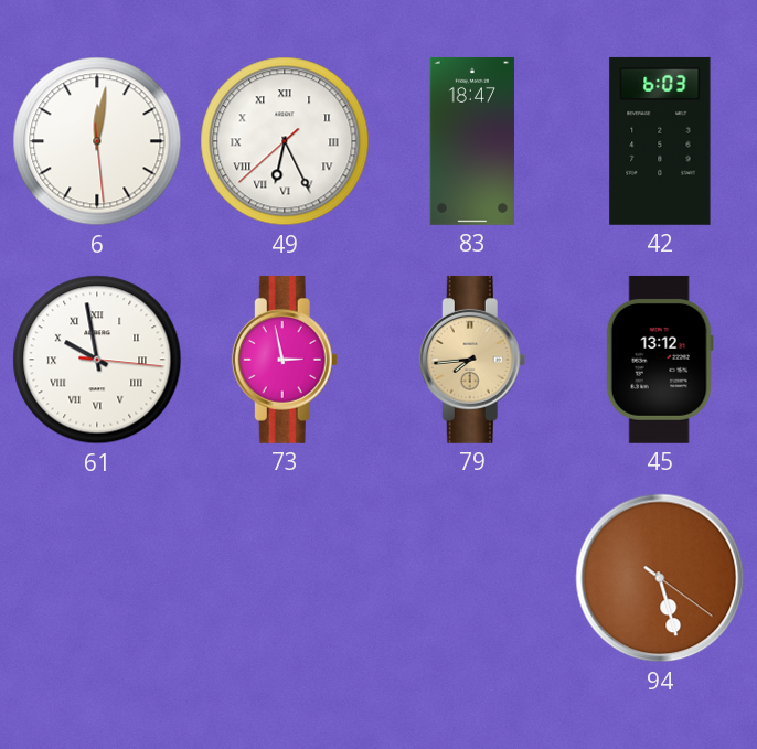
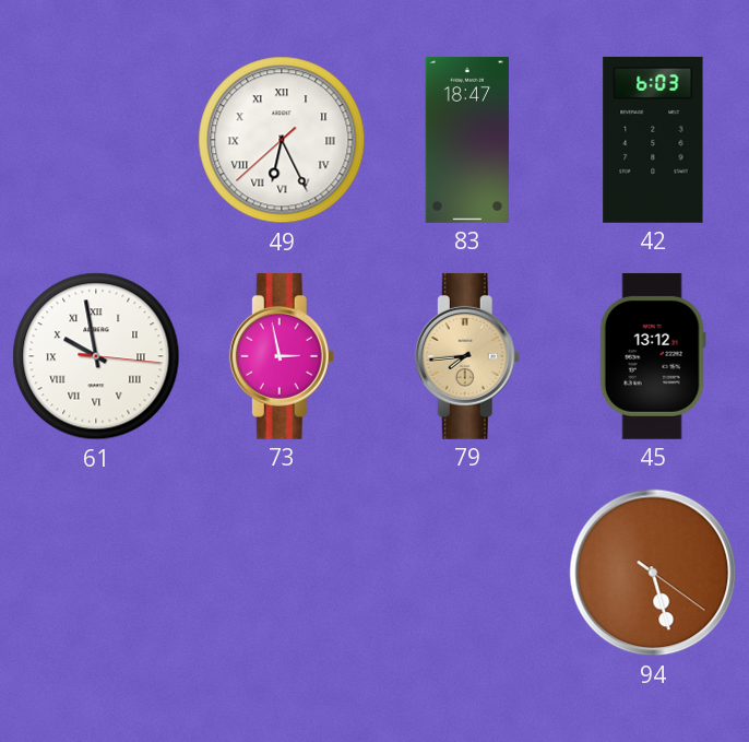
6: 12:01 -> none (97, 141)
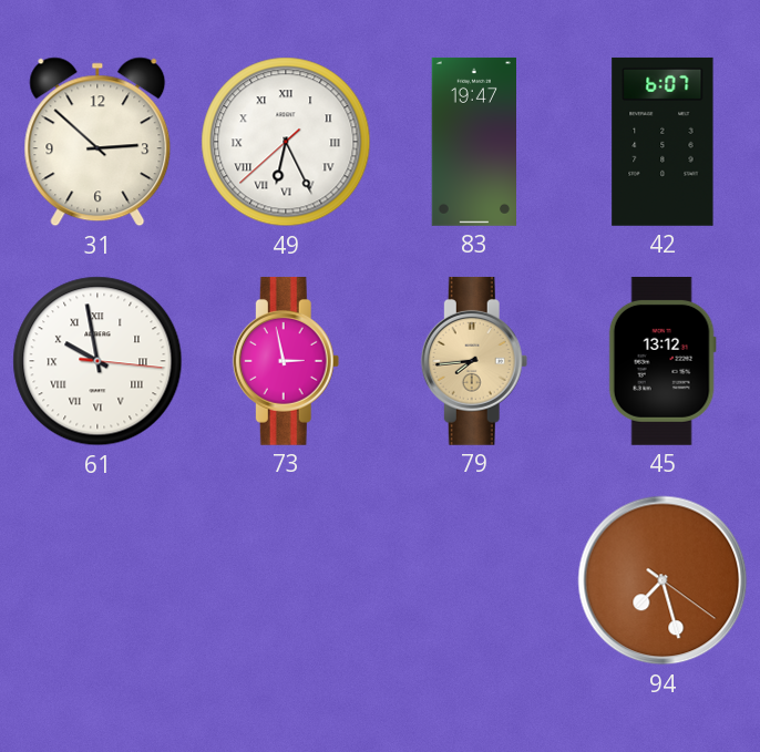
31: none -> 2:52 (97, 142)
83: 18:47 -> 19:47 (473, 142)
42: 6:03 -> 6:07 (663, 142)
94: 5:27 -> 7:27 (663, 580)
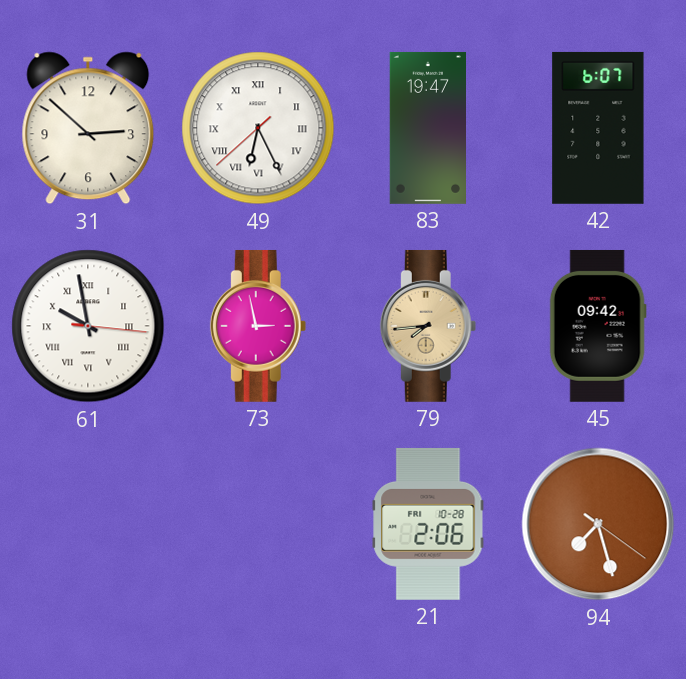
45: 13:12 -> 09:42 (598, 326)
21: none -> 2:06 (428, 524)
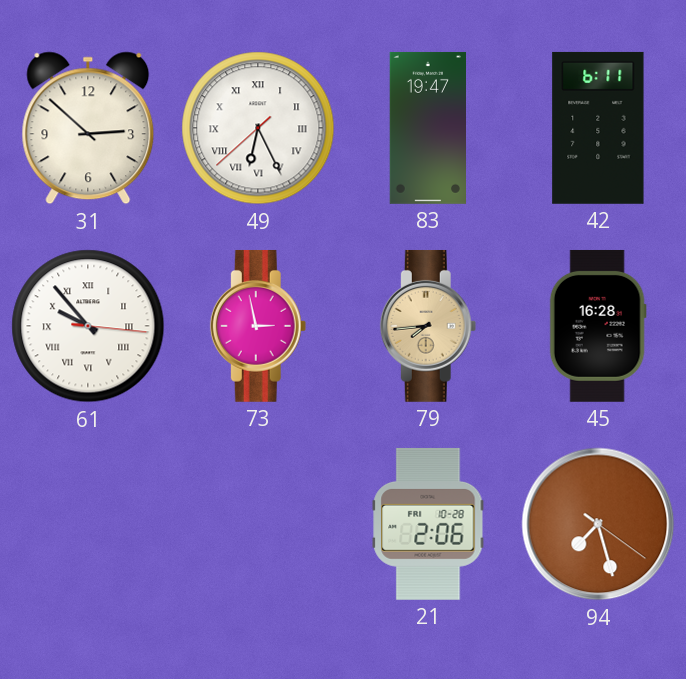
42: 6:07 -> 6:11 (598, 128)
61: 9:58 -> 9:53 (88, 326)
45: 09:42 -> 16:28 (598, 326)
